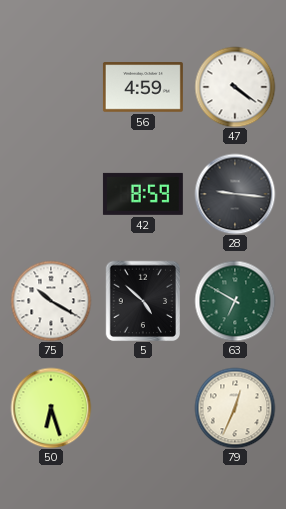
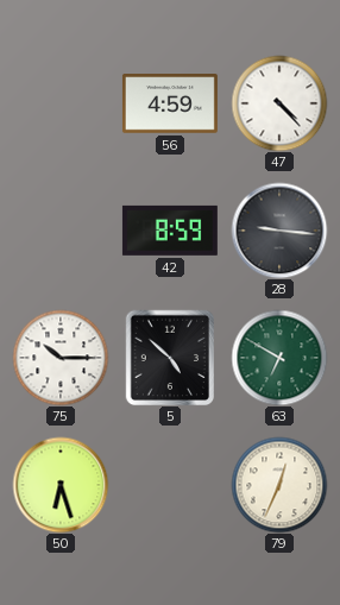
47: 4:21 -> 4:23 (279, 103)
75: 10:20 -> 10:15 (61, 358)
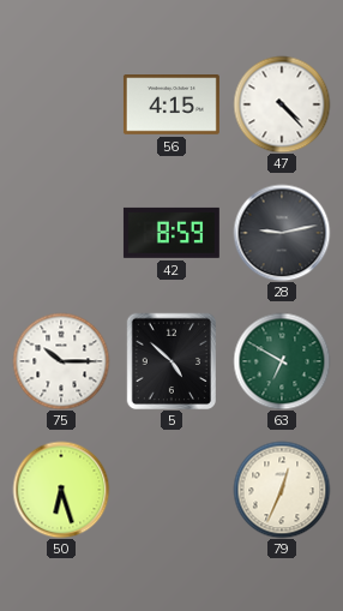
56: 4:59 -> 4:15 (171, 104)
28: 9:16 -> 9:13 (282, 233)
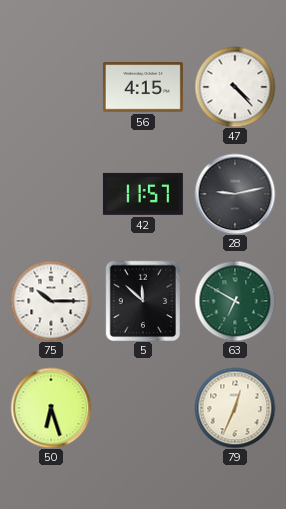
42: 8:59 -> 11:57 (143, 194)
5: 4:52 -> 11:52 (143, 301)
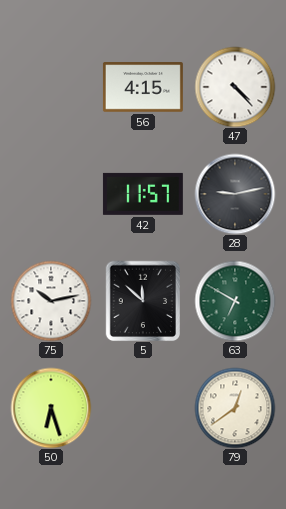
75: 10:15 -> 10:13 (51, 301)
79: 12:34 -> 12:39 (235, 408)
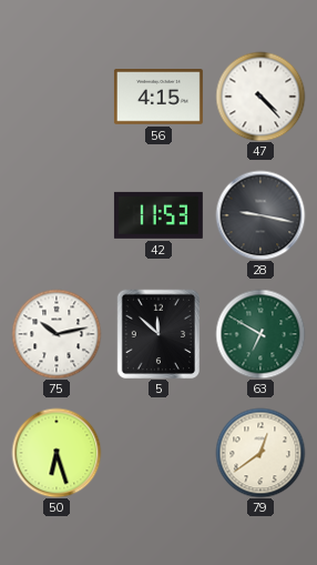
42: 11:57 -> 11:53 (158, 215)
28: 9:13 -> 9:17 (260, 215)
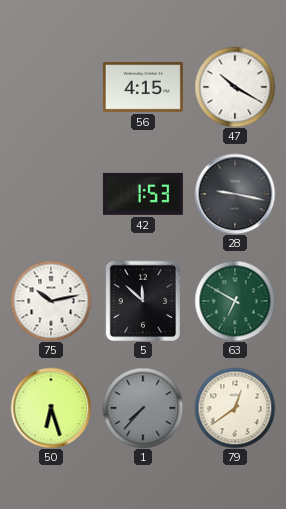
47: 4:23 -> 10:20 (235, 87)
42: 11:53 -> 1:53 (143, 194)
1: none -> 7:37 (143, 408)
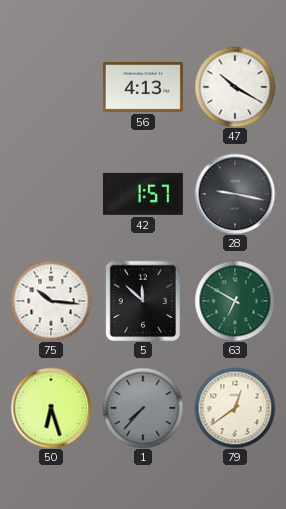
56: 4:15 -> 4:13 (143, 87)
42: 1:53 -> 1:57 (143, 194)
75: 10:13 -> 10:16 (51, 301)
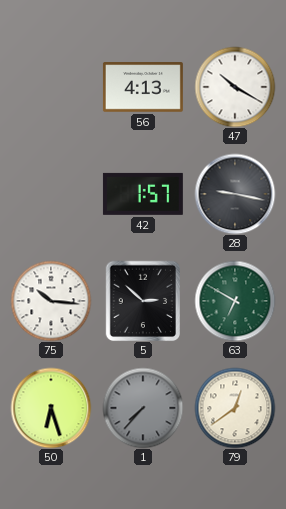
5: 11:52 -> 2:52 (143, 301)
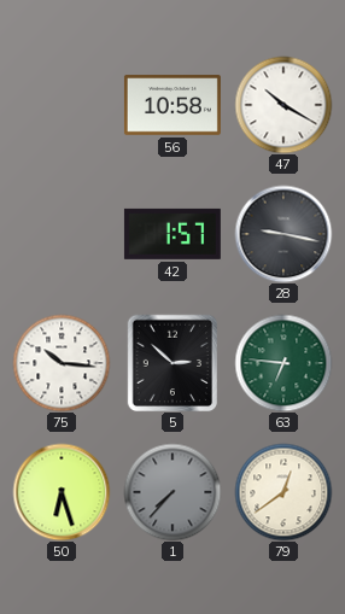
56: 4:13 -> 10:58 (172, 105)
63: 6:50 -> 6:46 (283, 363)
